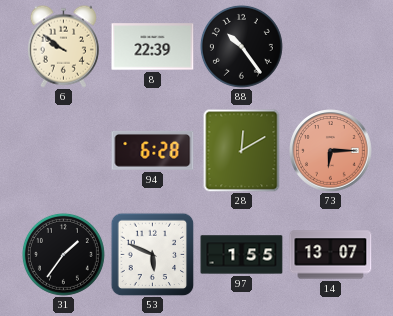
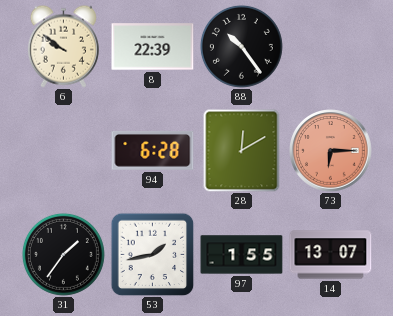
53: 5:49 -> 1:43 (152, 254)
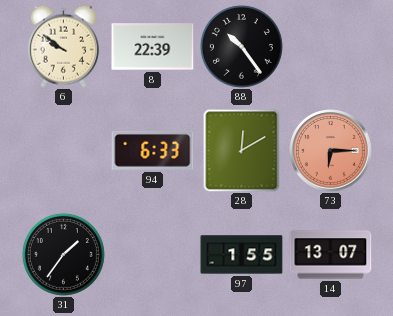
94: 6:28 -> 6:33 (153, 151)
53: 1:43 -> none (152, 254)
